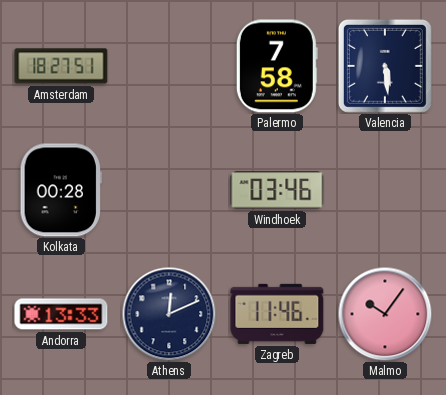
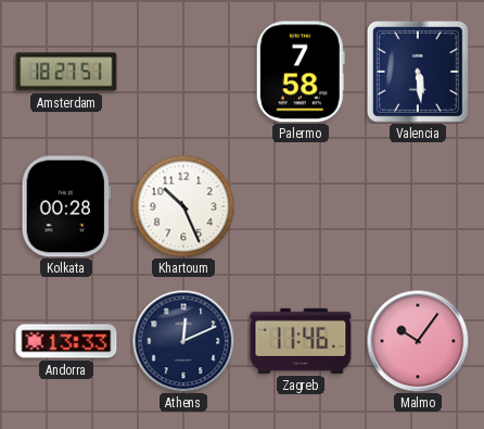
Khartoum: none -> 10:26 (183, 206)
Windhoek: 03:46 -> none (277, 190)
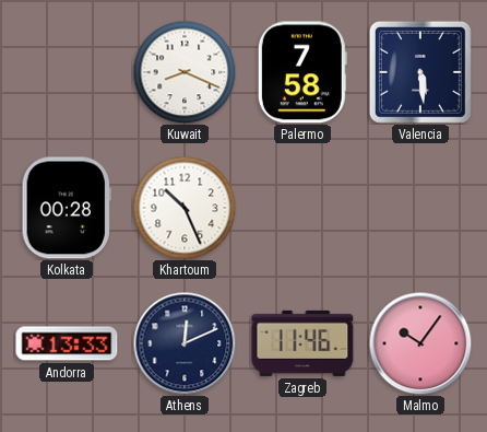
Amsterdam: 18:27 -> none (66, 72)
Kuwait: none -> 8:19 (185, 72)
